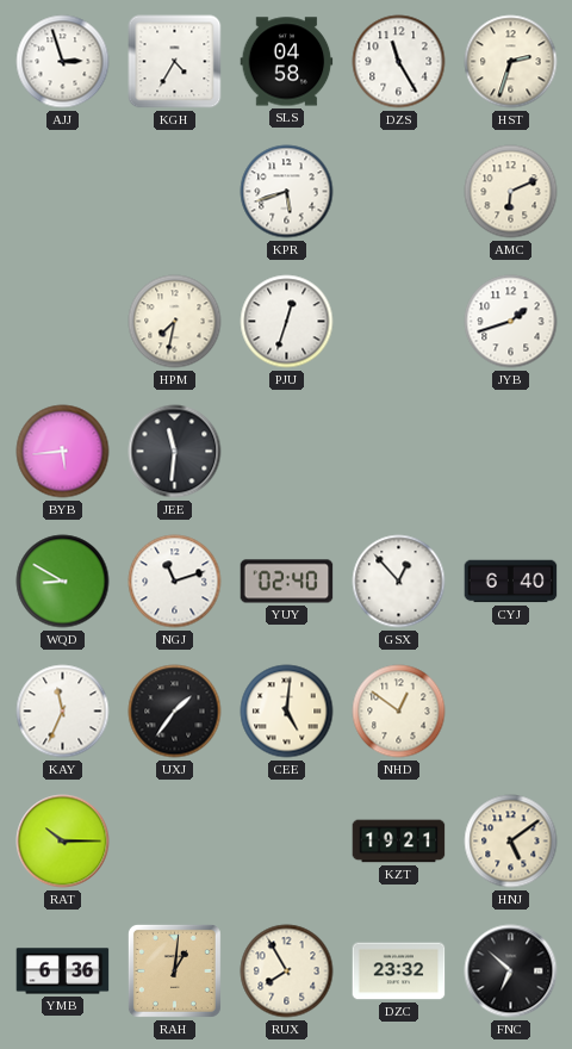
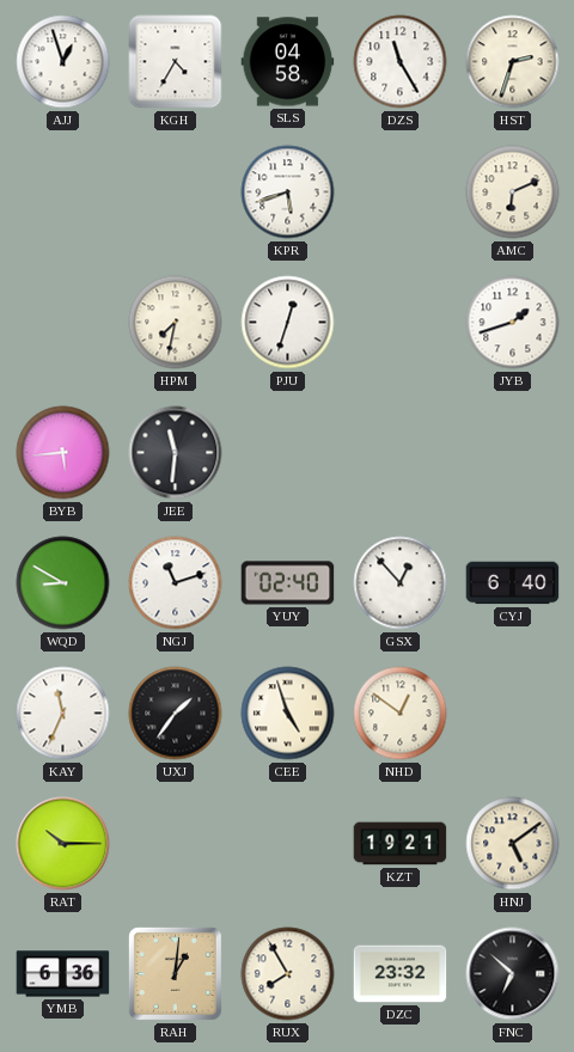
AJJ: 2:57 -> 12:57 (63, 62)
CEE: 5:01 -> 4:57 (288, 714)
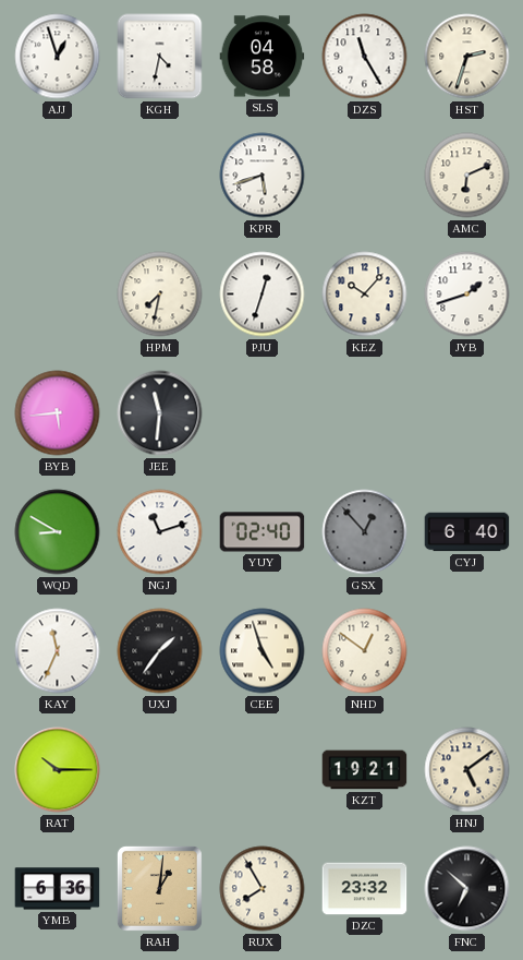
KGH: 4:35 -> 4:32 (160, 57)
KEZ: none -> 10:07 (365, 295)
GSX dial: white -> grey (365, 532)
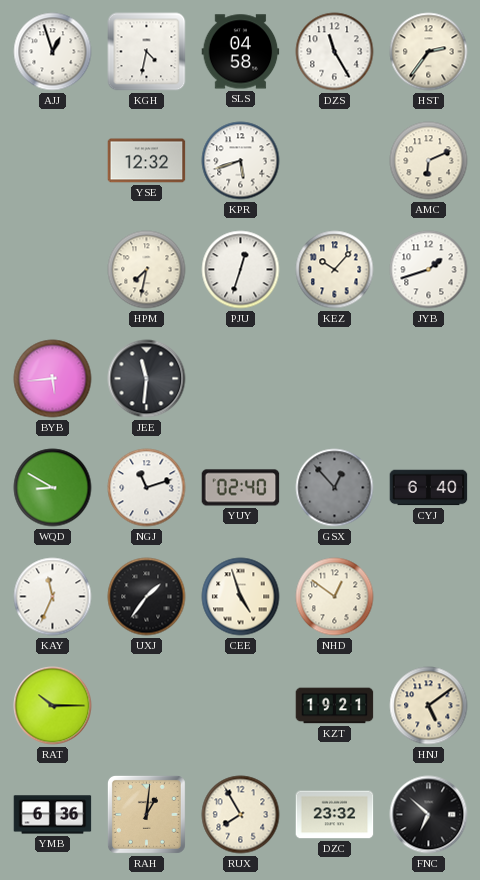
HST: 2:33 -> 2:36 (429, 52)
YSE: none -> 12:32 (147, 161)
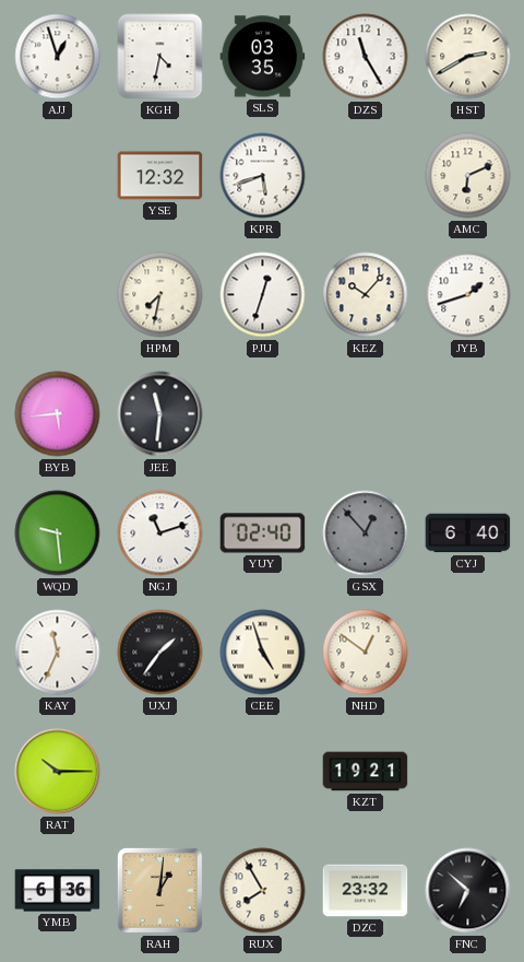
SLS: 04:58 -> 03:35 (263, 57)
HST: 2:36 -> 2:40 (468, 57)
WQD: 8:50 -> 9:29 (58, 533)
HNJ: 5:09 -> none (429, 706)
